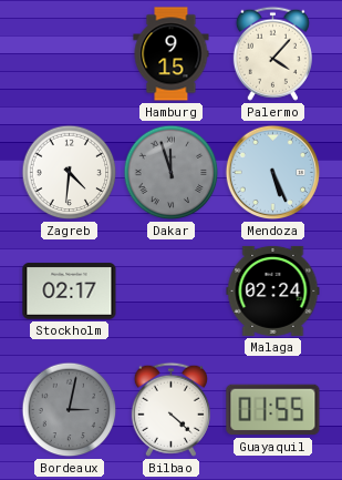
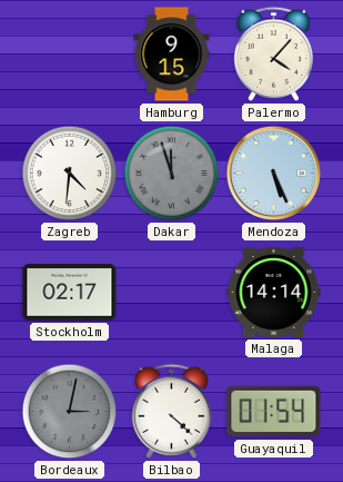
Malaga: 02:24 -> 14:14 (274, 292)
Guayaquil: 01:55 -> 01:54 (274, 412)
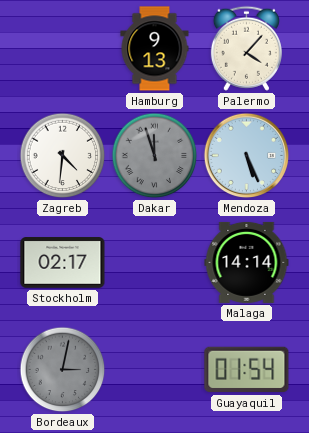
Hamburg: 9:15 -> 9:13 (155, 49)
Bilbao: 4:22 -> none (171, 411)
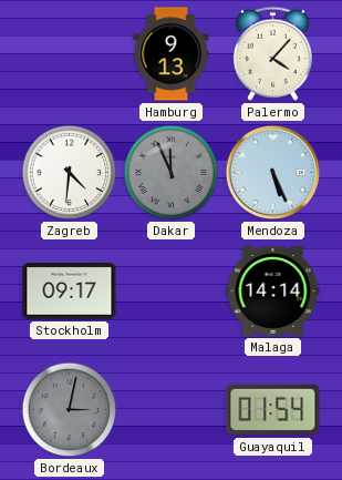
Dakar: 11:57 -> 11:56 (172, 173)
Stockholm: 02:17 -> 09:17 (70, 292)
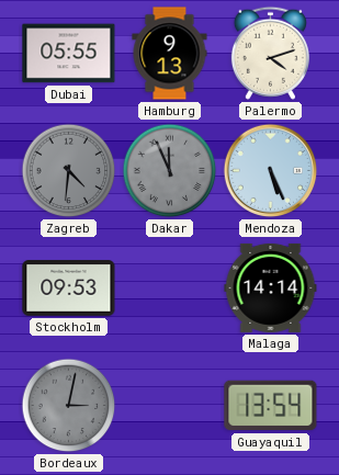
Dubai: none -> 05:55 (69, 54)
Palermo: 4:07 -> 4:12 (270, 53)
Zagreb dial: white -> grey (69, 171)
Stockholm: 09:17 -> 09:53 (69, 289)
Guayaquil: 01:54 -> 13:54 (271, 406)
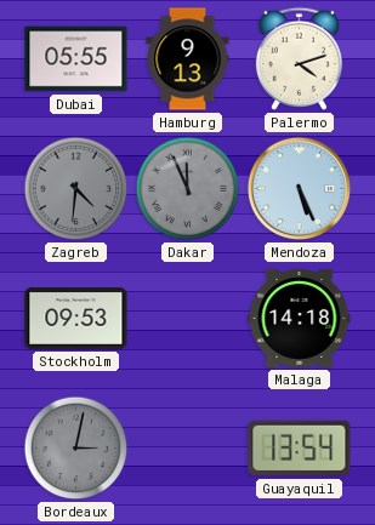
Malaga: 14:14 -> 14:18 (300, 318)
